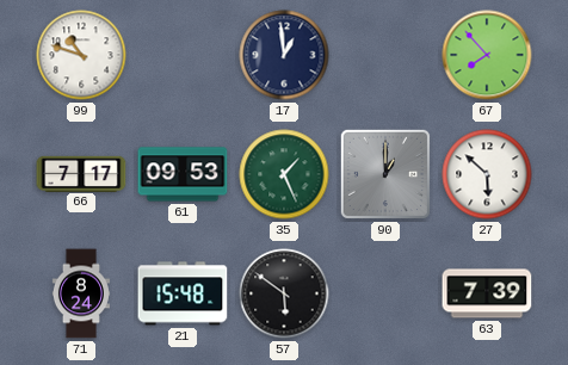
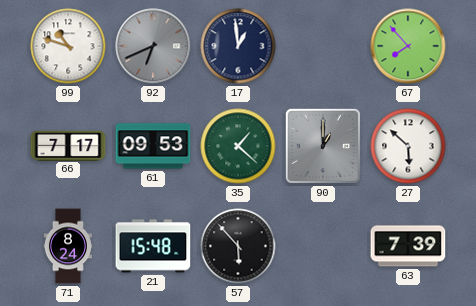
92: none -> 6:41 (153, 46)
35: 1:26 -> 1:22 (238, 146)
57: 5:51 -> 5:53 (238, 246)
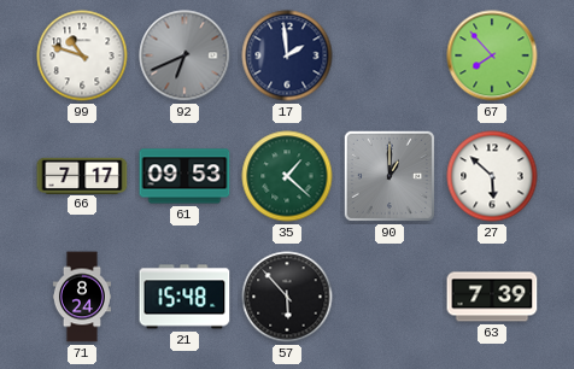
17: 12:59 -> 1:59 (287, 55)
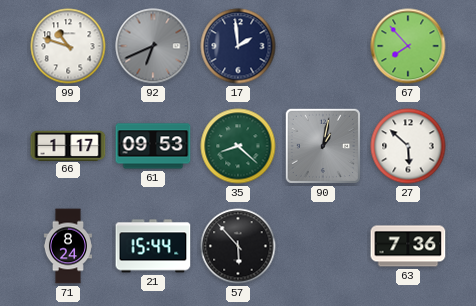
66: 7:17 -> 1:17 (68, 145)
35: 1:22 -> 8:22 (238, 146)
90: 1:00 -> 1:02 (323, 146)
21: 15:48 -> 15:44 (153, 246)
63: 7:39 -> 7:36 (408, 246)
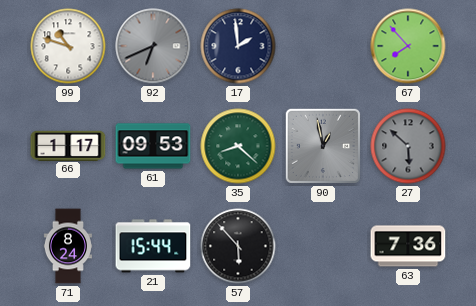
90: 1:02 -> 12:58 (323, 146)
27 dial: white -> grey (408, 146)
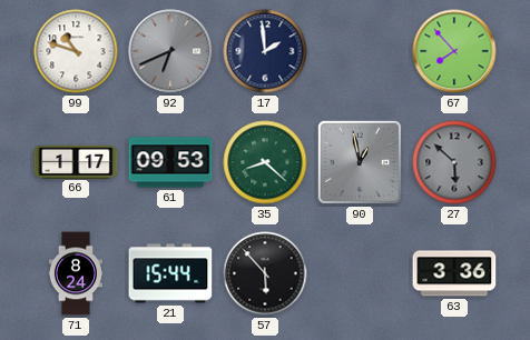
63: 7:36 -> 3:36 (454, 273)
